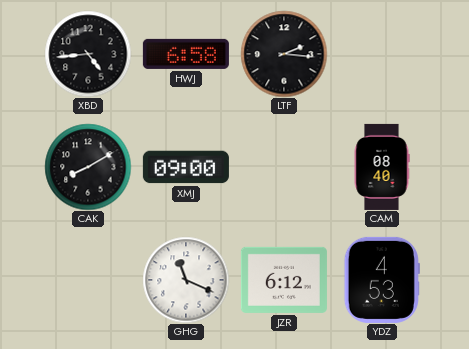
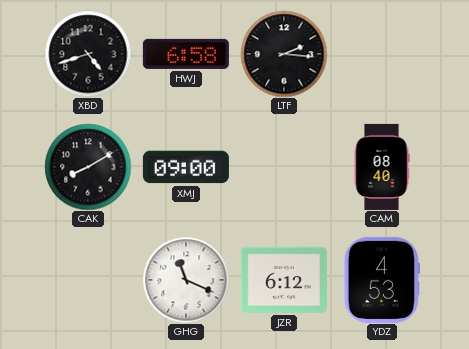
XBD: 4:44 -> 4:42 (88, 54)
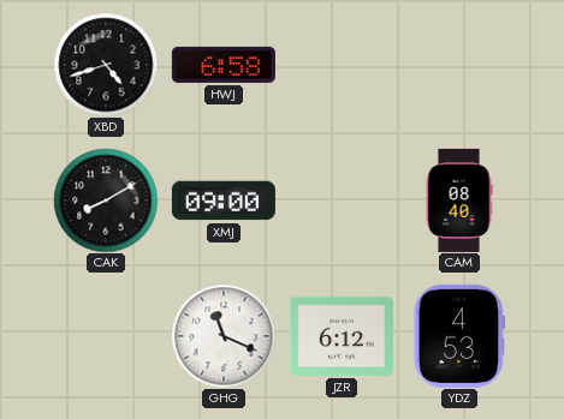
LTF: 2:16 -> none (284, 54)
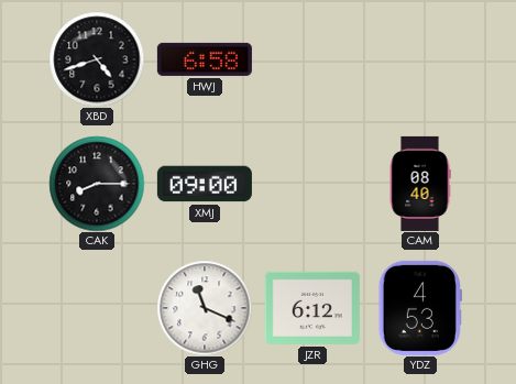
CAK: 8:10 -> 8:15 (97, 184)
